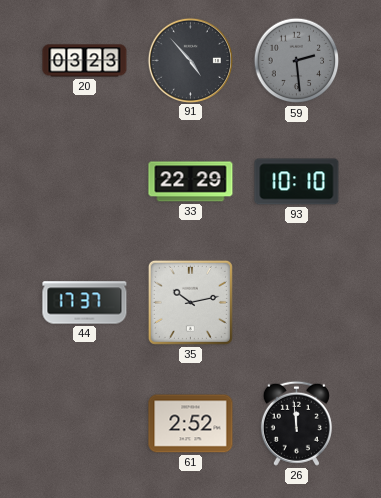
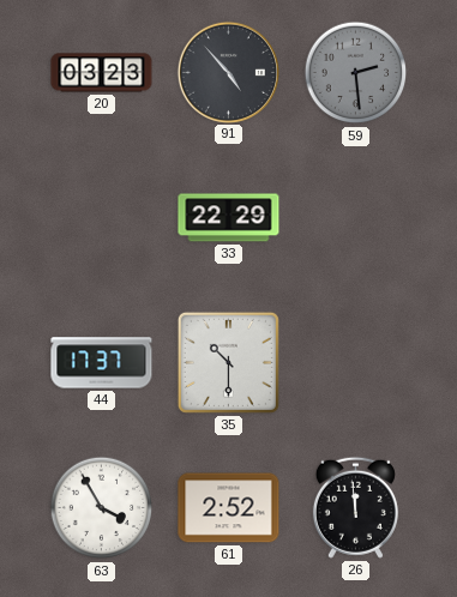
93: 10:10 -> none (297, 182)
35: 10:13 -> 10:30 (228, 362)
63: none -> 3:55 (102, 508)
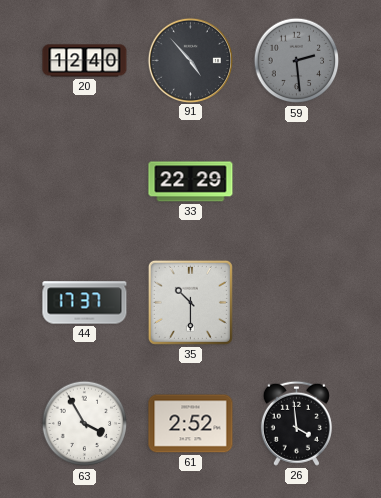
20: 03:23 -> 12:40 (85, 61)
26: 11:59 -> 3:59 (296, 423)
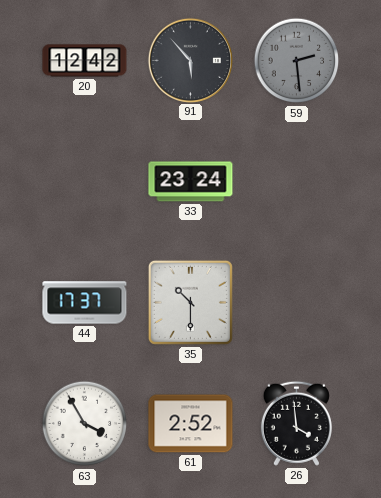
20: 12:40 -> 12:42 (85, 61)
91: 4:53 -> 5:53 (190, 60)
33: 22:29 -> 23:24 (191, 182)
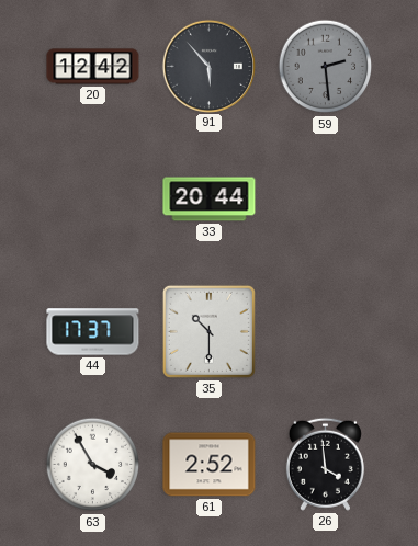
33: 23:24 -> 20:44 (210, 200)
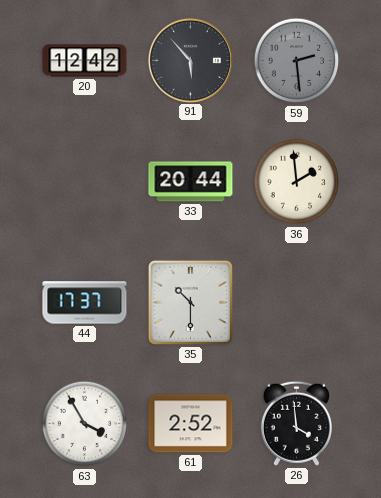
36: none -> 1:59 (297, 182)
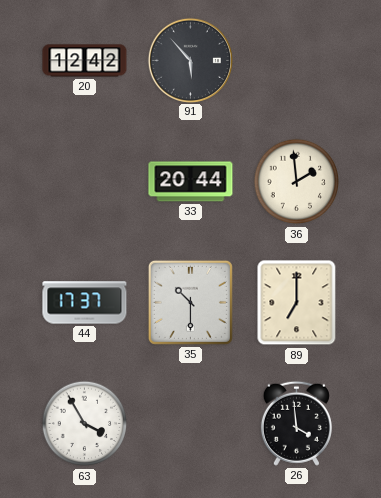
59: 2:29 -> none (297, 61)
89: none -> 7:00 (297, 303)
61: 2:52 -> none (191, 424)
